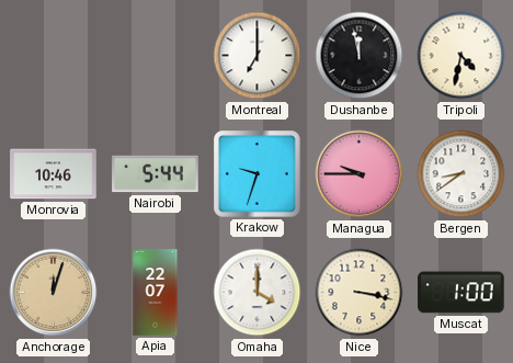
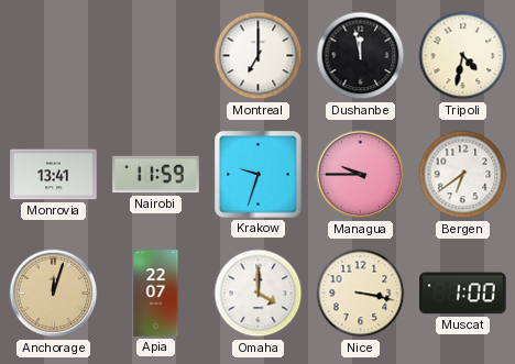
Monrovia: 10:46 -> 13:41 (54, 175)
Nairobi: 5:44 -> 11:59 (156, 175)
Bergen: 8:39 -> 6:39 (463, 175)
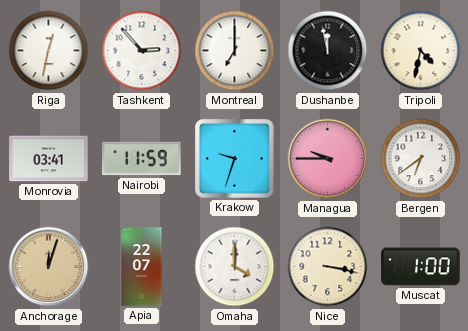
Riga: none -> 12:32 (49, 51)
Tashkent: none -> 2:53 (142, 51)
Monrovia: 13:41 -> 03:41 (49, 159)
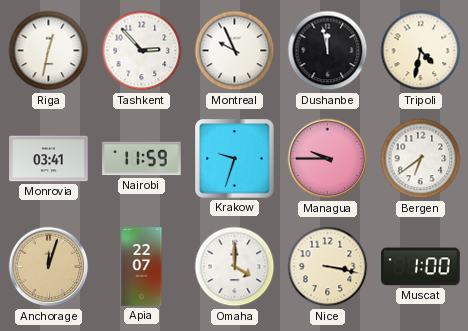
Montreal: 7:00 -> 9:56 (235, 51)
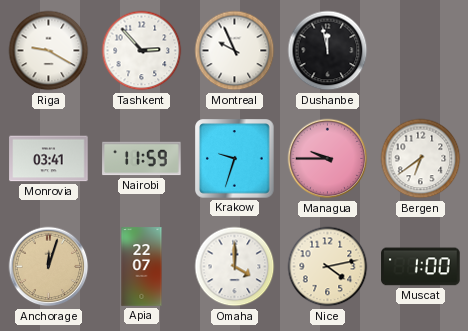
Riga: 12:32 -> 9:20 (49, 51)
Tripoli: 4:32 -> none (421, 51)
Nice: 3:17 -> 4:13 (328, 267)
